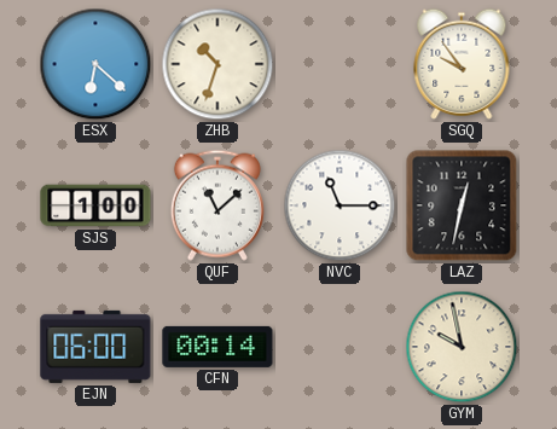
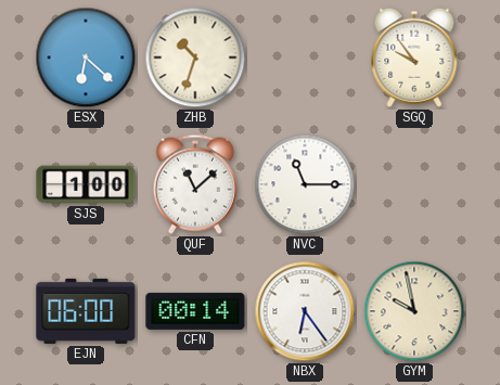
LAZ: 12:32 -> none (462, 205)
NBX: none -> 6:24 (305, 311)
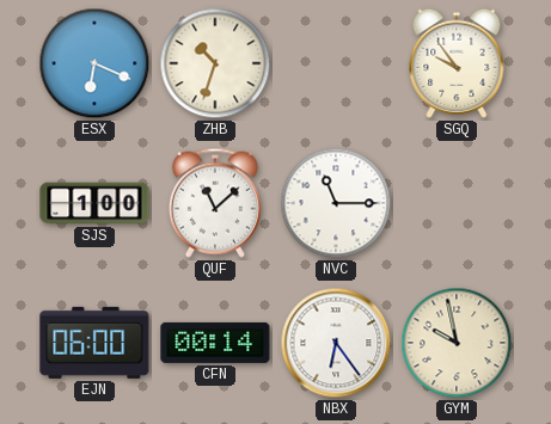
ESX: 6:22 -> 6:19 (94, 63)
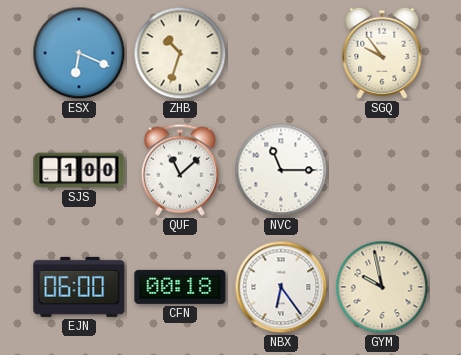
CFN: 00:14 -> 00:18 (180, 287)
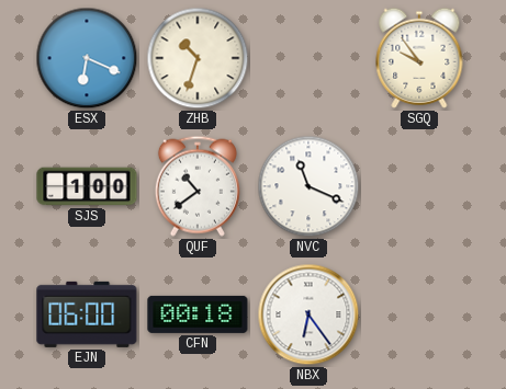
QUF: 11:08 -> 10:39 (198, 186)
NVC: 11:15 -> 11:19 (308, 186)
GYM: 9:58 -> none (382, 287)
